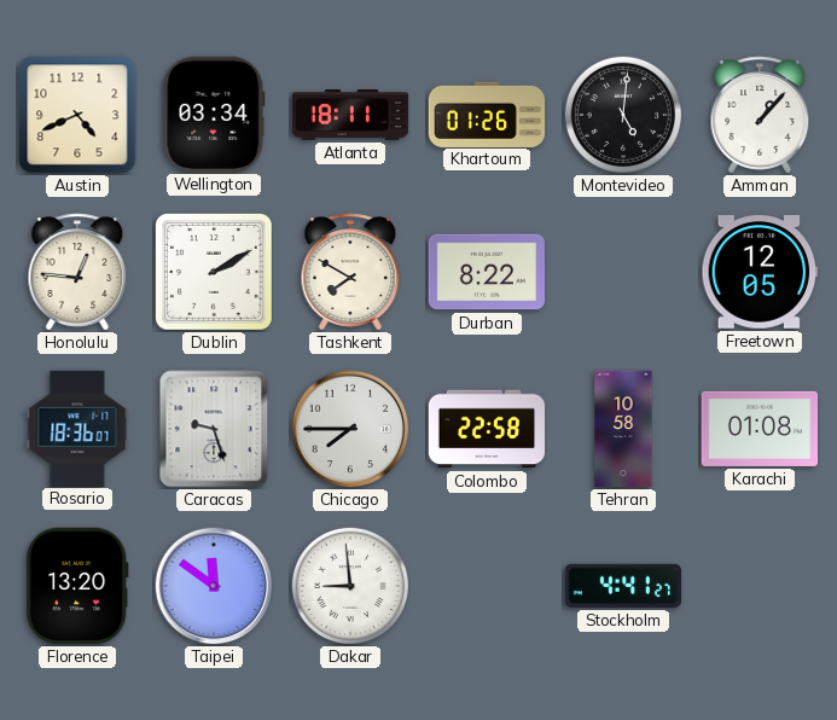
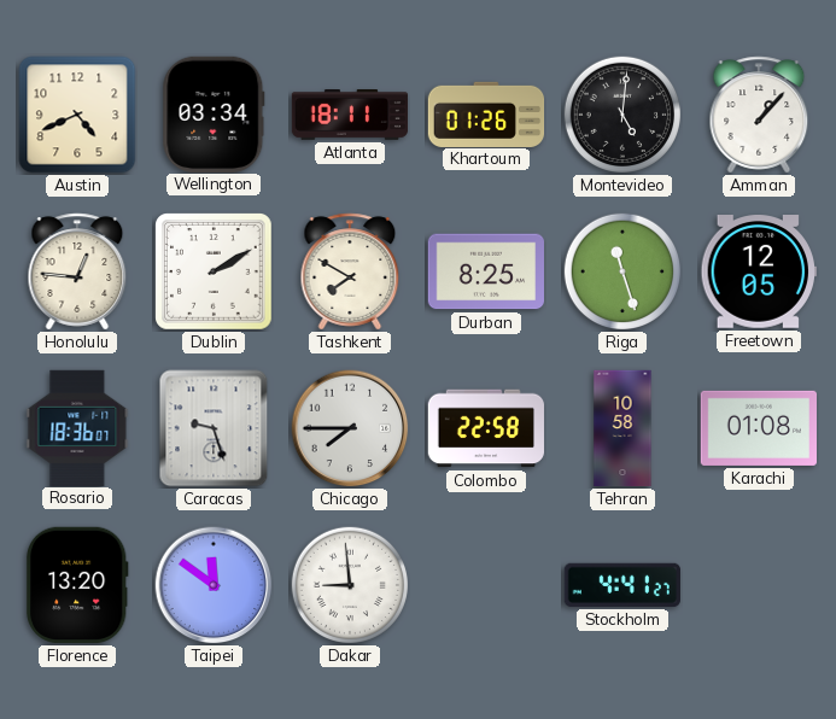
Durban: 8:22 -> 8:25 (485, 271)
Riga: none -> 11:27 (621, 270)
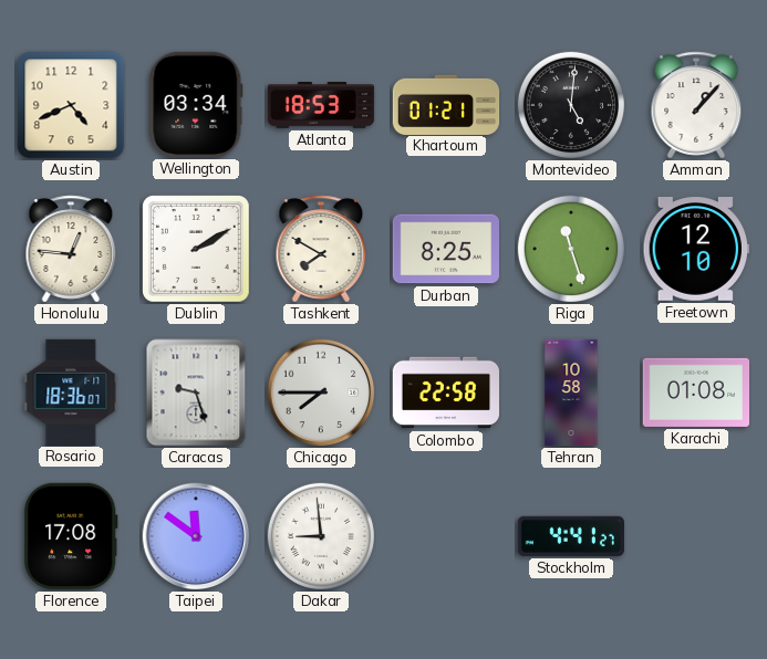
Atlanta: 18:11 -> 18:53 (321, 106)
Khartoum: 01:26 -> 01:21 (446, 104)
Freetown: 12:05 -> 12:10 (695, 249)
Florence: 13:20 -> 17:08 (71, 536)
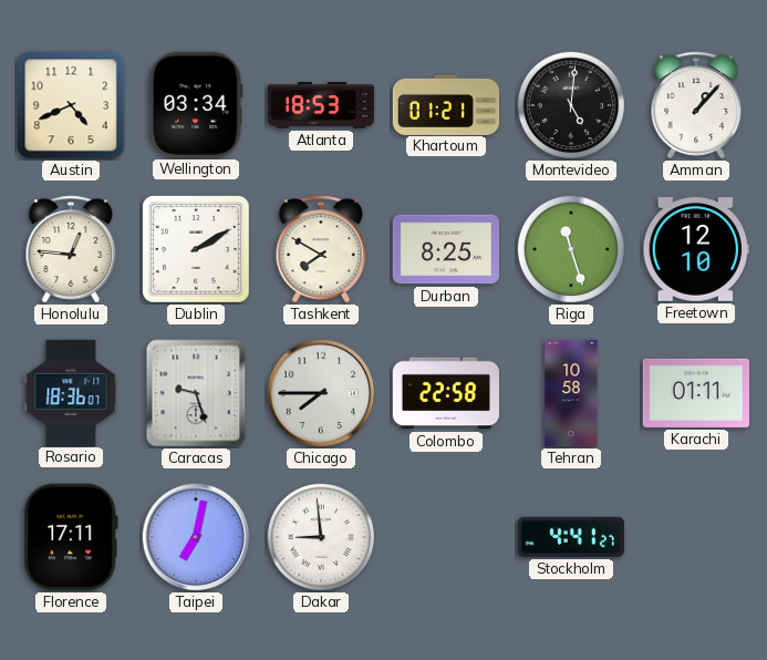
Karachi: 01:08 -> 01:11 (695, 393)
Florence: 17:08 -> 17:11 (71, 537)
Taipei: 11:51 -> 7:02 (196, 537)
